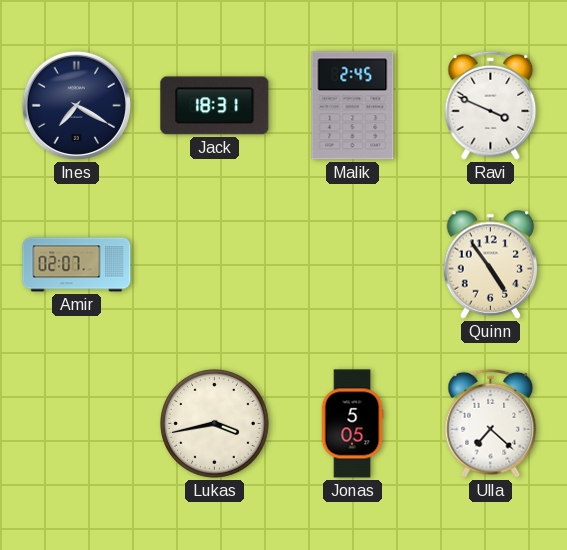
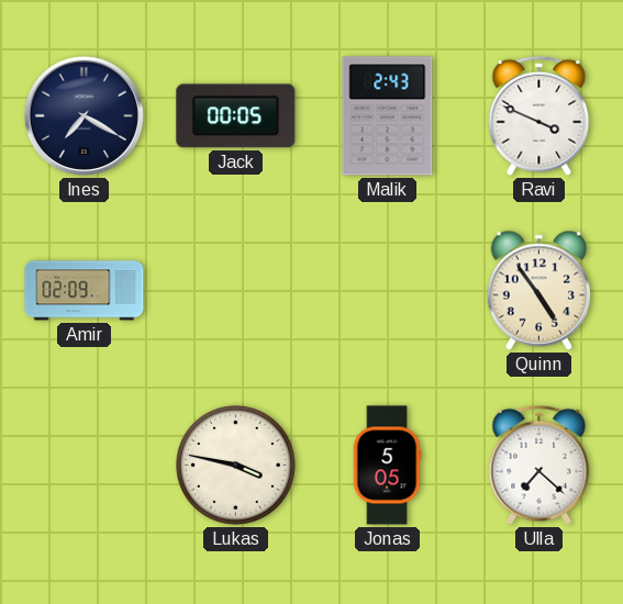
Jack: 18:31 -> 00:05 (236, 116)
Malik: 2:45 -> 2:43 (388, 116)
Amir: 02:07 -> 02:09 (85, 291)
Lukas: 3:43 -> 3:47 (236, 466)
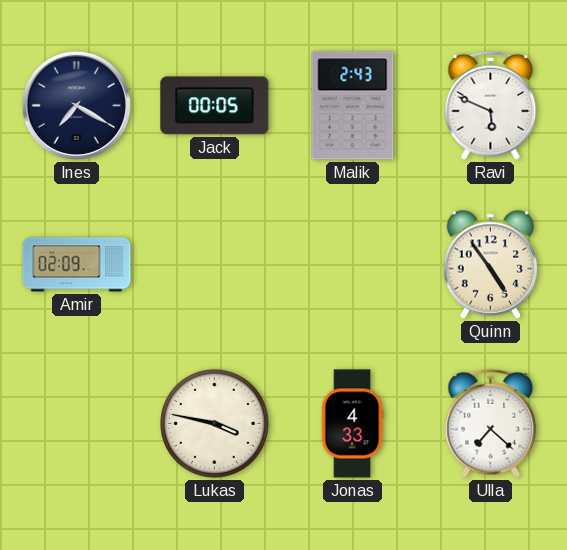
Ravi: 3:49 -> 5:49 (491, 105)
Jonas: 5:05 -> 4:33 (352, 424)
